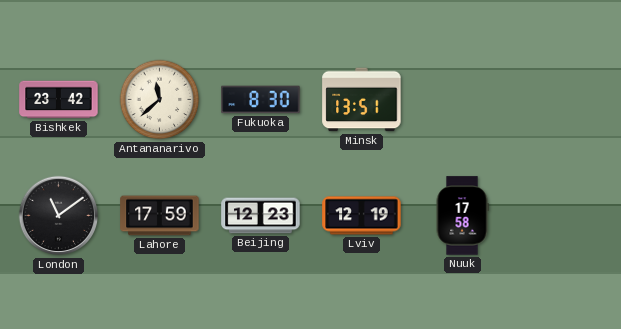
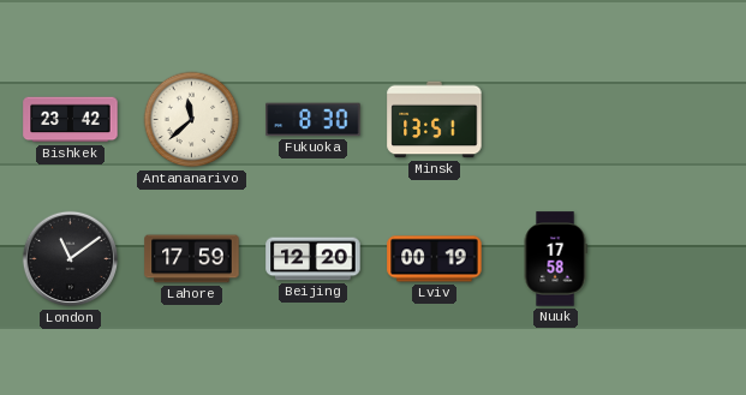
Beijing: 12:23 -> 12:20 (314, 259)
Lviv: 12:19 -> 00:19 (435, 259)
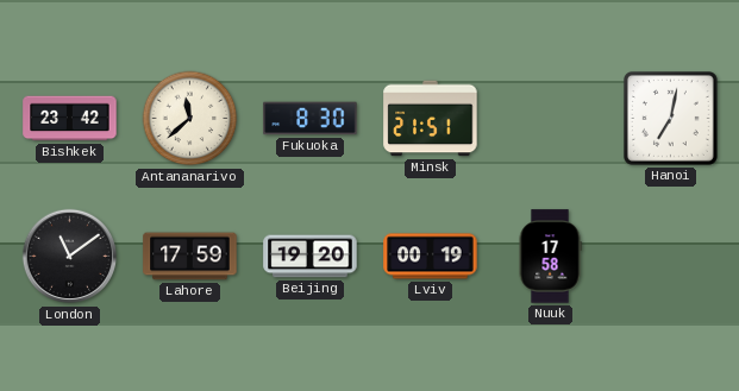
Minsk: 13:51 -> 21:51 (431, 119)
Hanoi: none -> 7:02 (671, 119)
Beijing: 12:20 -> 19:20 (311, 257)
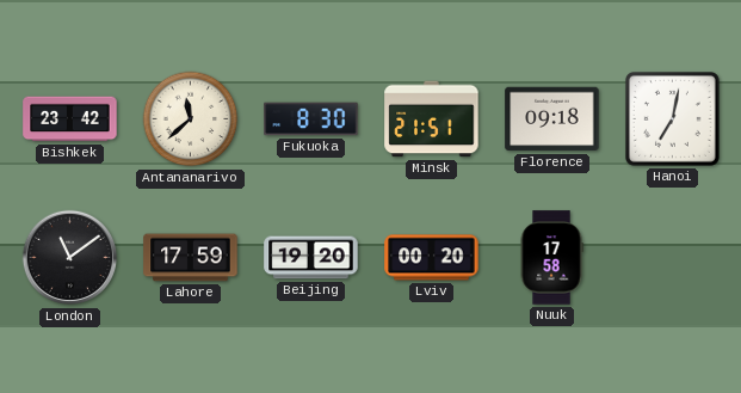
Florence: none -> 09:18 (552, 119)
Lviv: 00:19 -> 00:20 (432, 258)
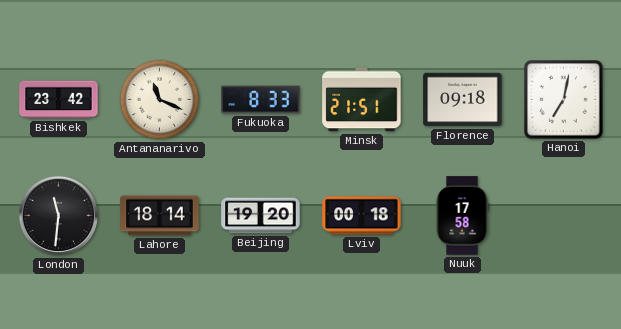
Antananarivo: 11:38 -> 11:19 (160, 100)
Fukuoka: 8:30 -> 8:33 (261, 100)
London: 11:09 -> 11:31 (59, 216)
Lahore: 17:59 -> 18:14 (160, 216)
Lviv: 00:20 -> 00:18 (362, 216)
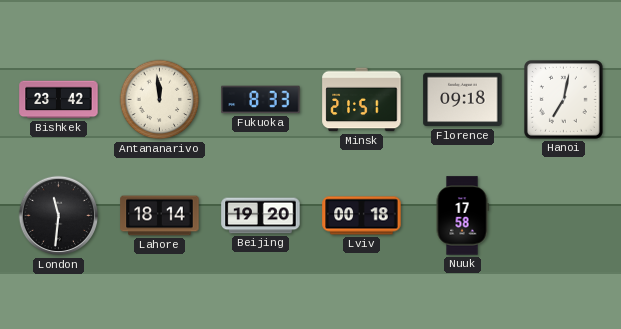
Antananarivo: 11:19 -> 11:59 (160, 100)
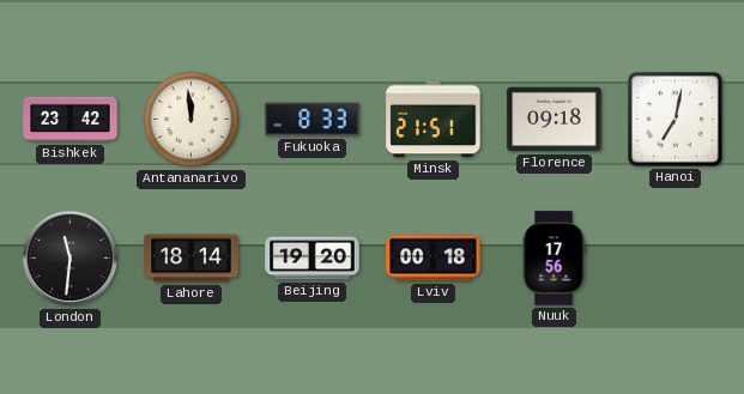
Nuuk: 17:58 -> 17:56 (554, 259)
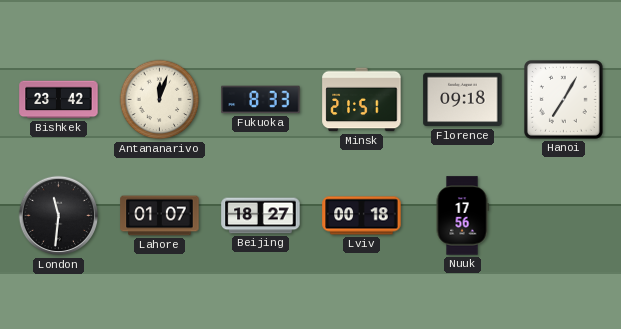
Antananarivo: 11:59 -> 12:03 (160, 100)
Hanoi: 7:02 -> 7:05 (564, 100)
Lahore: 18:14 -> 01:07 (160, 216)
Beijing: 19:20 -> 18:27 (261, 216)
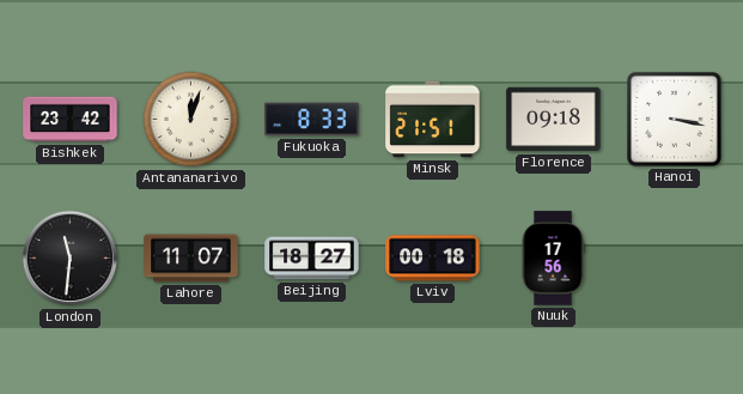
Hanoi: 7:05 -> 3:17 (675, 120)
Lahore: 01:07 -> 11:07 (191, 259)
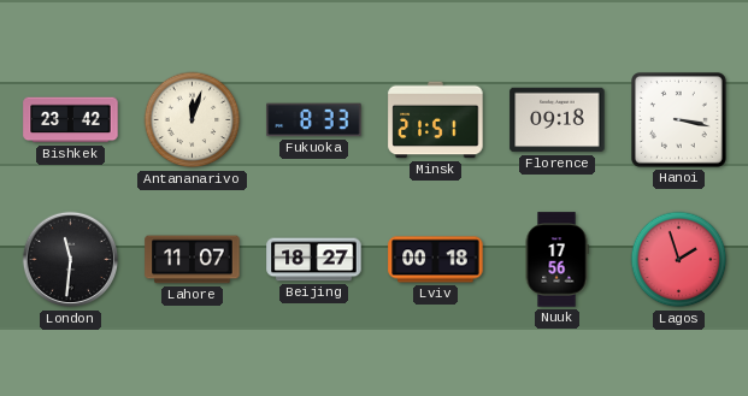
Lagos: none -> 1:57 (679, 260)
